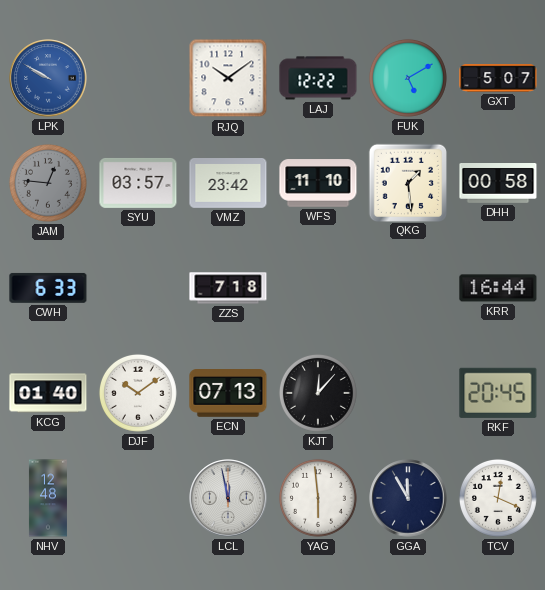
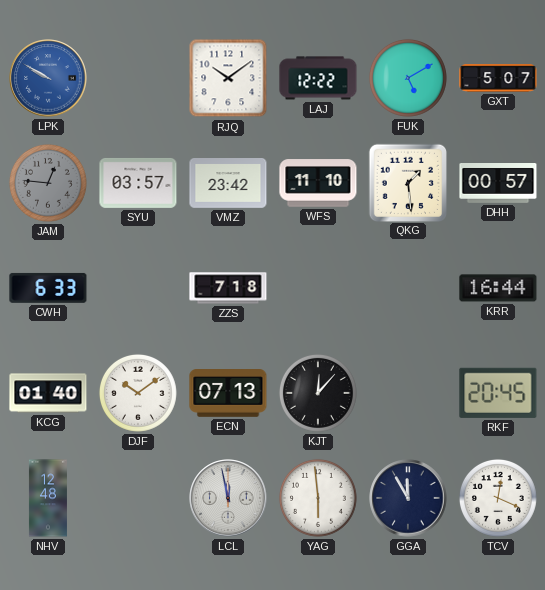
DHH: 00:58 -> 00:57 (498, 184)
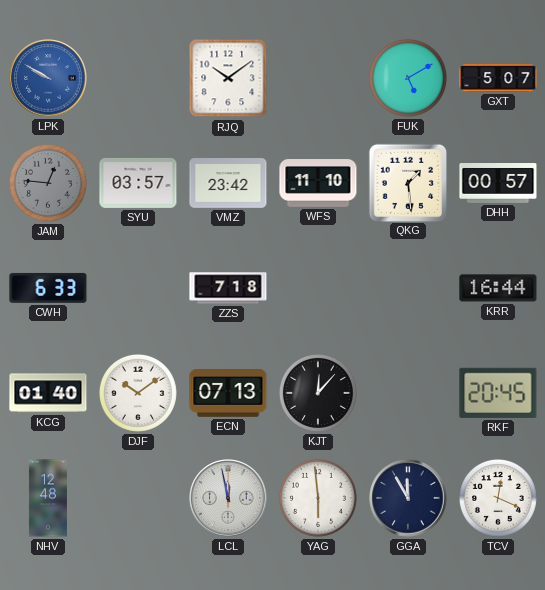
LAJ: 12:22 -> none (318, 78)
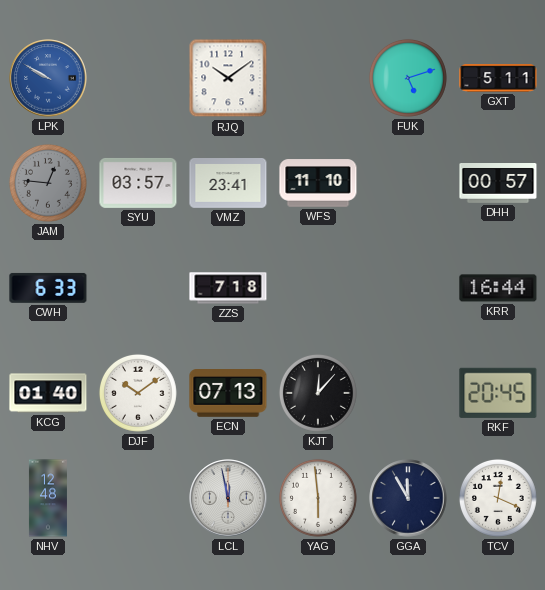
FUK: 5:10 -> 5:12 (408, 78)
GXT: 5:07 -> 5:11 (498, 78)
VMZ: 23:42 -> 23:41 (228, 184)
QKG: 1:29 -> none (407, 182)
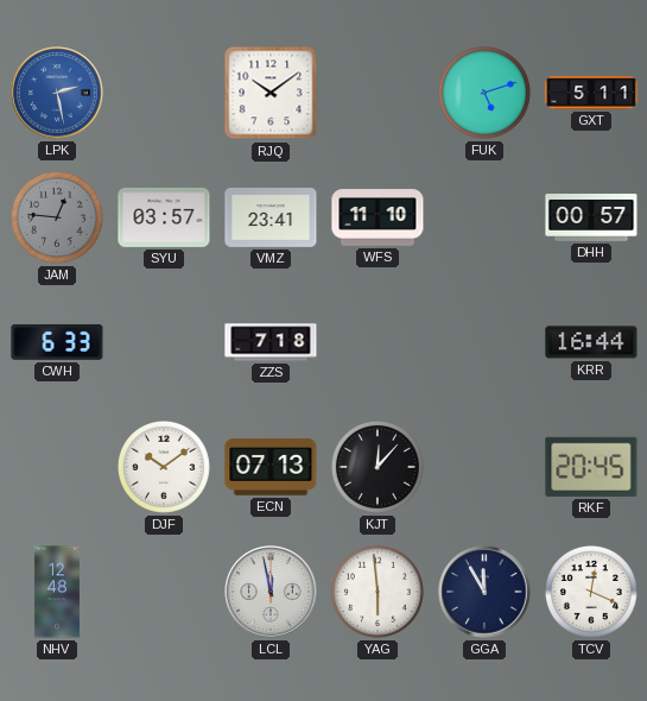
LPK: 9:50 -> 2:28 (57, 93)
KCG: 01:40 -> none (48, 393)
